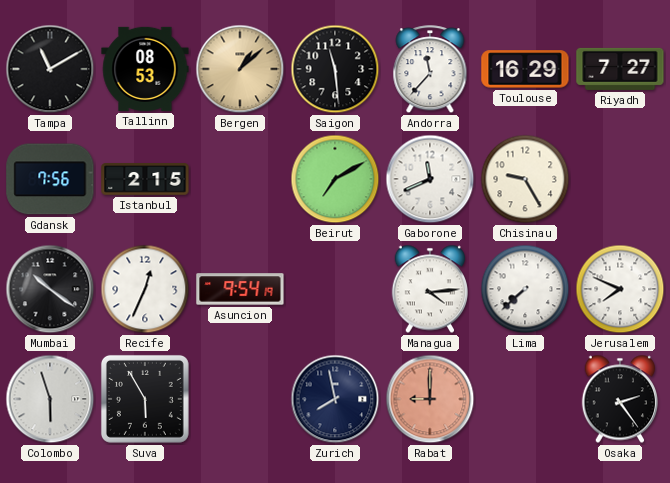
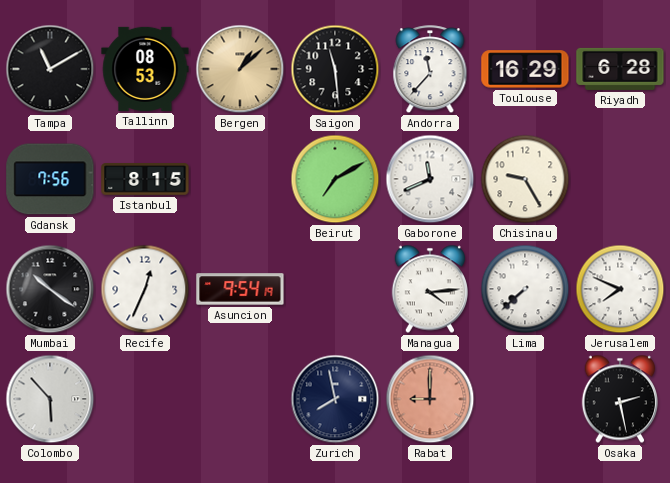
Riyadh: 7:27 -> 6:28 (620, 69)
Istanbul: 2:15 -> 8:15 (145, 179)
Colombo: 5:57 -> 5:53 (50, 399)
Suva: 5:55 -> none (145, 399)
Osaka: 2:24 -> 2:28 (619, 399)
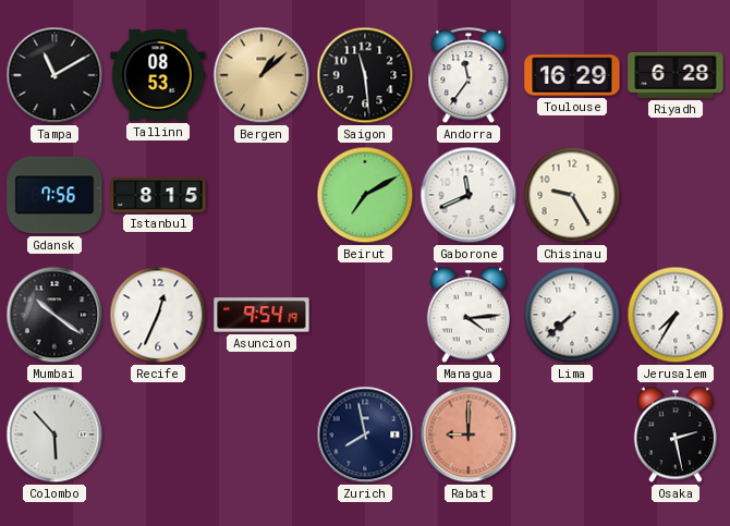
Andorra: 11:37 -> 11:36 (469, 76)
Jerusalem: 7:49 -> 7:35 (676, 315)
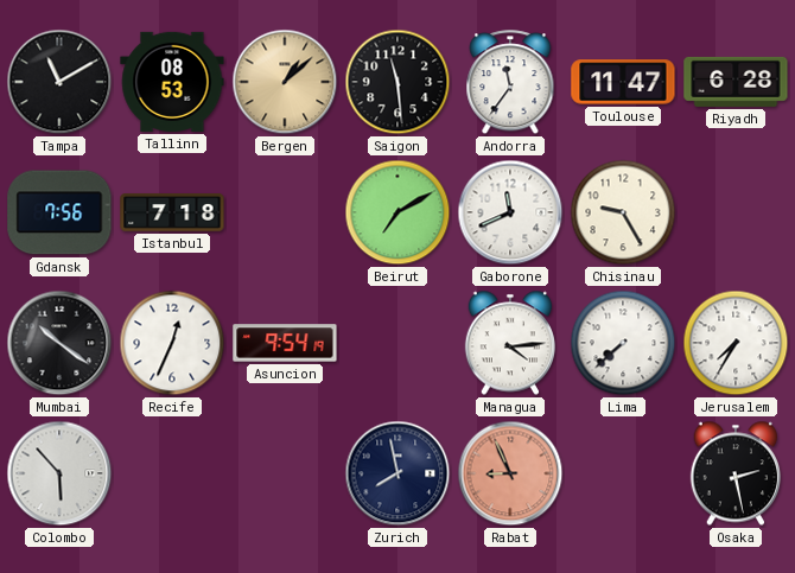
Toulouse: 16:29 -> 11:47 (623, 82)
Istanbul: 8:15 -> 7:18 (172, 212)
Rabat: 9:00 -> 8:56 (510, 473)
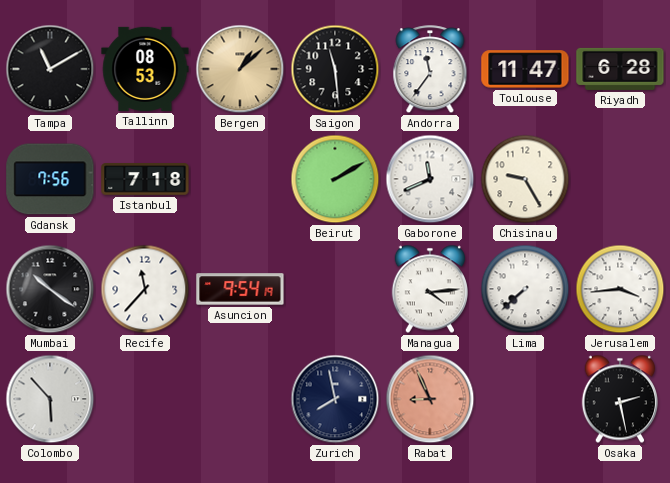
Beirut: 7:10 -> 2:10 (335, 179)
Recife: 12:34 -> 11:37 (145, 289)
Jerusalem: 7:35 -> 3:44 (620, 289)
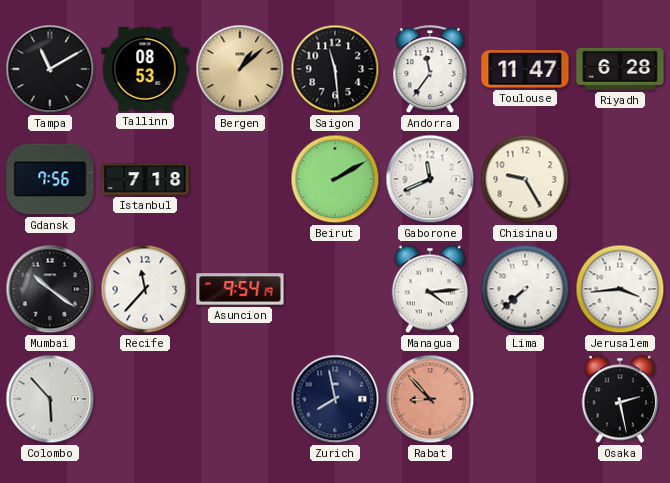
Rabat: 8:56 -> 8:53 (430, 399)
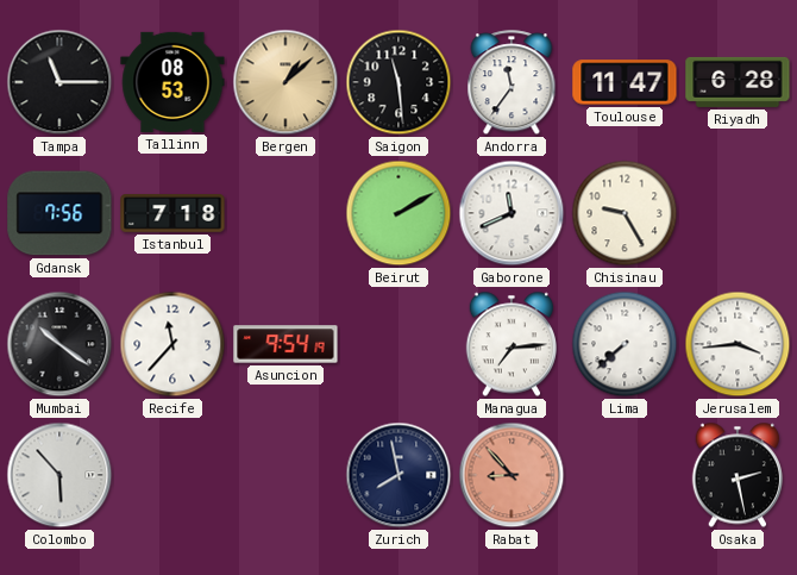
Tampa: 11:10 -> 11:15 (59, 82)
Managua: 4:14 -> 7:14 (510, 344)
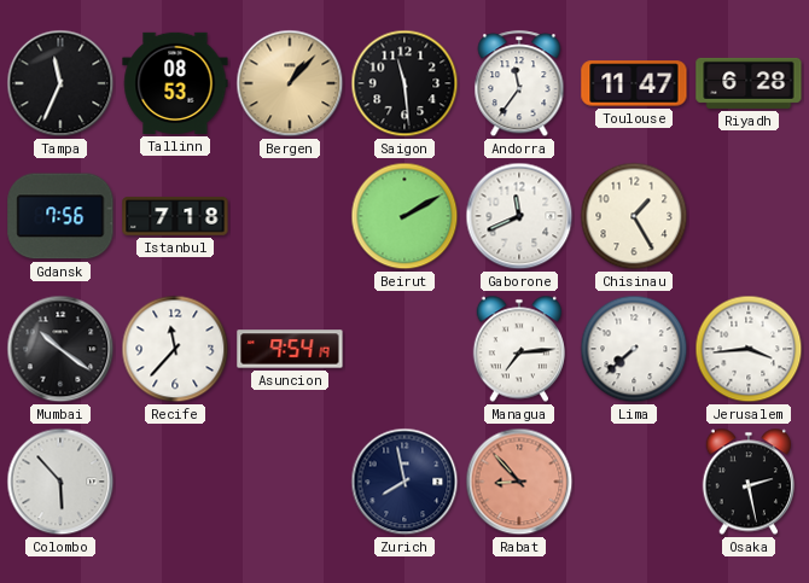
Tampa: 11:15 -> 11:34 (60, 83)
Bergen: 1:08 -> 1:07 (290, 83)
Chisinau: 9:25 -> 1:25 (634, 216)
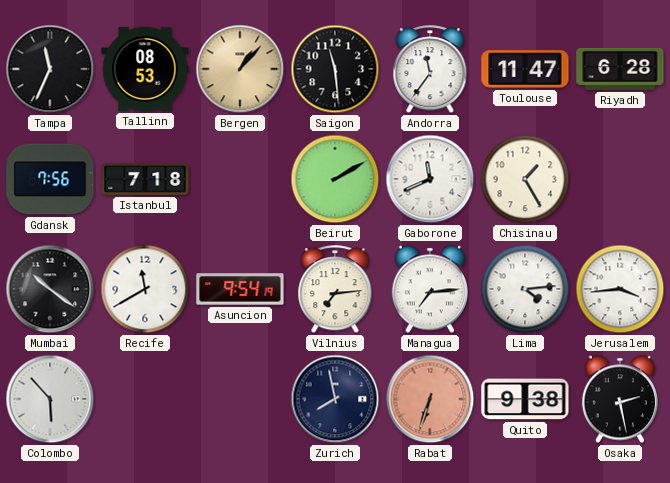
Recife: 11:37 -> 11:40 (145, 289)
Vilnius: none -> 7:14 (335, 290)
Lima: 7:38 -> 4:14 (525, 289)
Rabat: 8:53 -> 6:33 (430, 399)
Quito: none -> 9:38 (525, 399)
